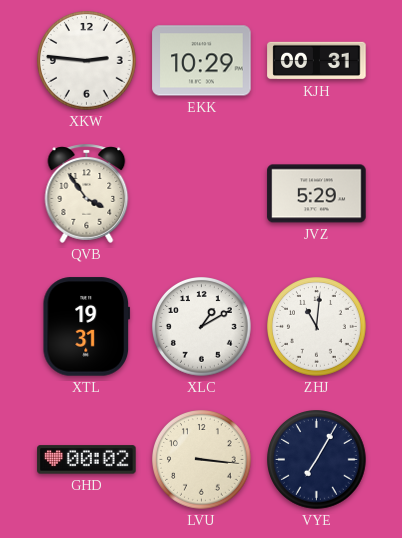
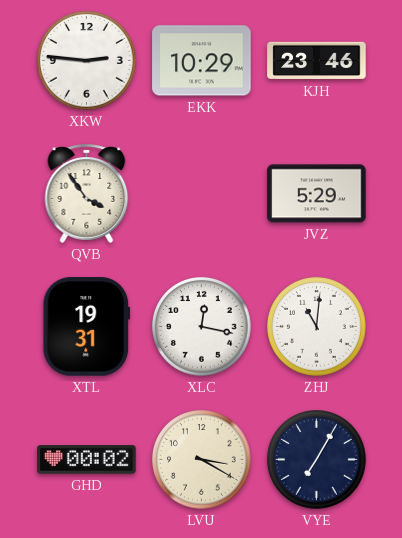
KJH: 00:31 -> 23:46 (317, 61)
XLC: 1:10 -> 12:17 (202, 327)
LVU: 3:16 -> 3:20 (202, 460)
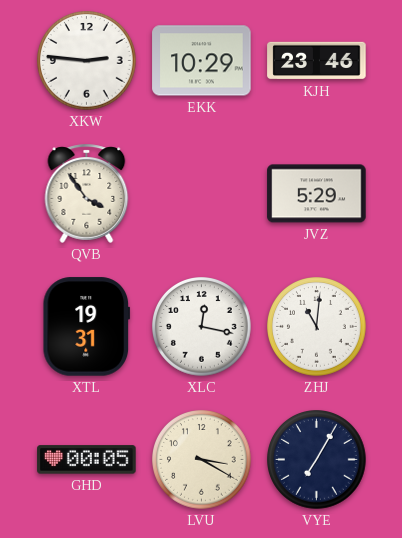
GHD: 00:02 -> 00:05 (87, 460)
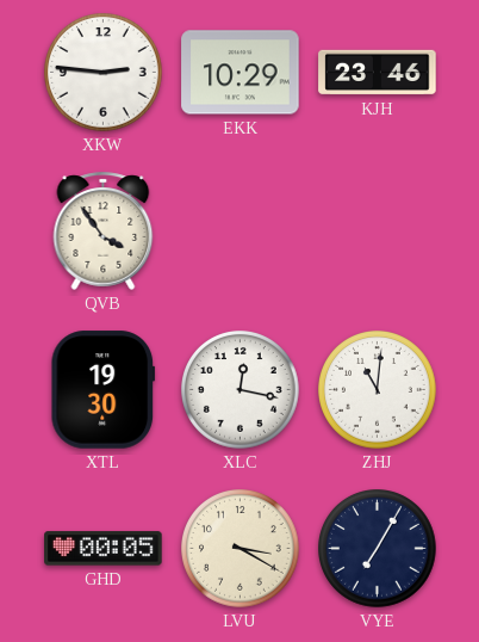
JVZ: 5:29 -> none (317, 194)
XTL: 19:31 -> 19:30 (104, 390)
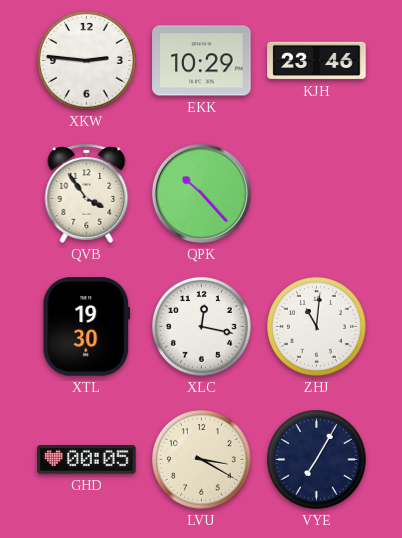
QPK: none -> 10:23 (201, 193)
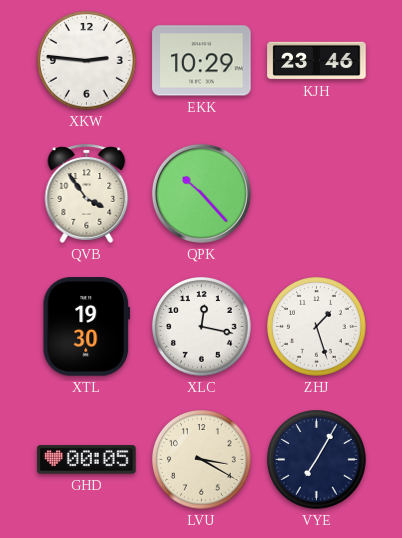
ZHJ: 11:01 -> 1:27 (317, 327)
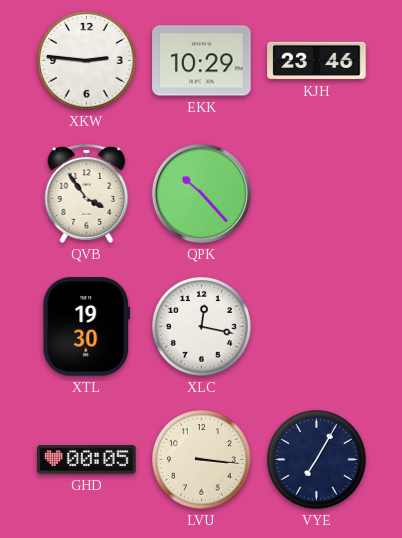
ZHJ: 1:27 -> none (317, 327)
LVU: 3:20 -> 3:16 (202, 460)
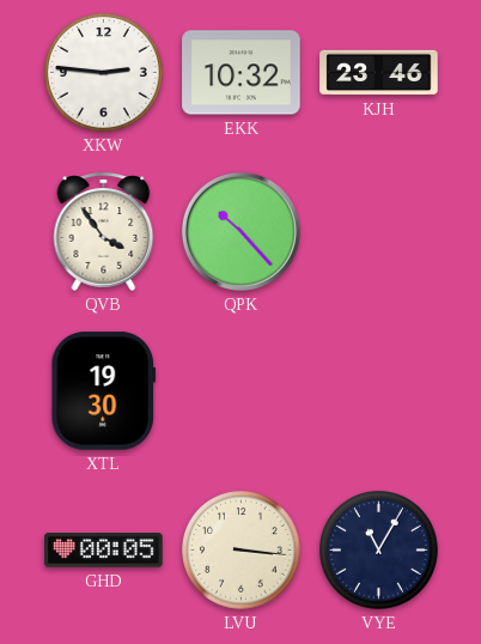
EKK: 10:29 -> 10:32 (242, 73)
XLC: 12:17 -> none (202, 327)
VYE: 7:05 -> 11:05 (379, 551)
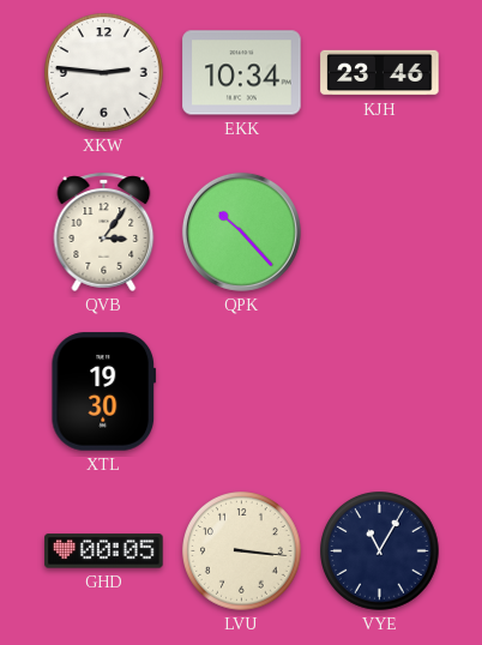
EKK: 10:32 -> 10:34 (242, 73)
QVB: 3:54 -> 3:06 (104, 231)
